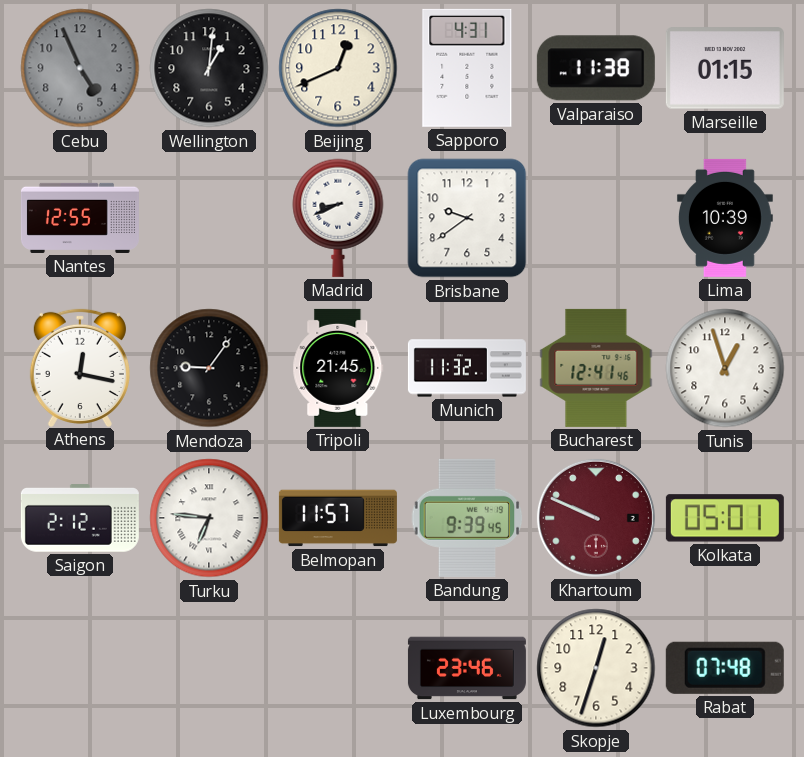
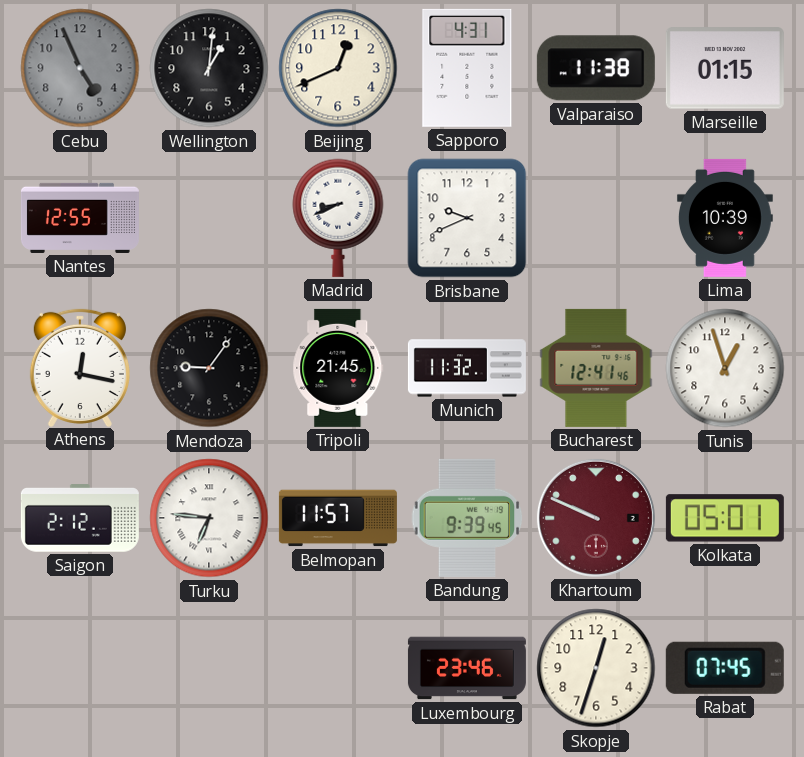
Brisbane: 9:39 -> 9:41 (467, 218)
Rabat: 07:48 -> 07:45 (725, 668)
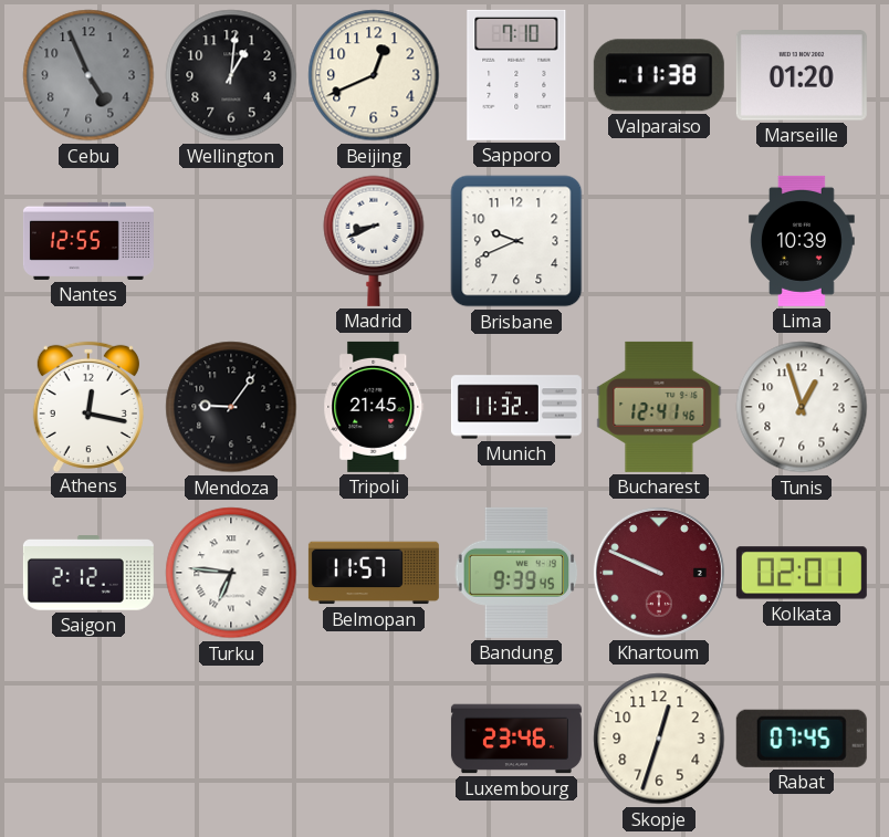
Sapporo: 4:31 -> 7:10 (516, 75)
Marseille: 01:15 -> 01:20 (802, 75)
Kolkata: 05:01 -> 02:01 (802, 573)
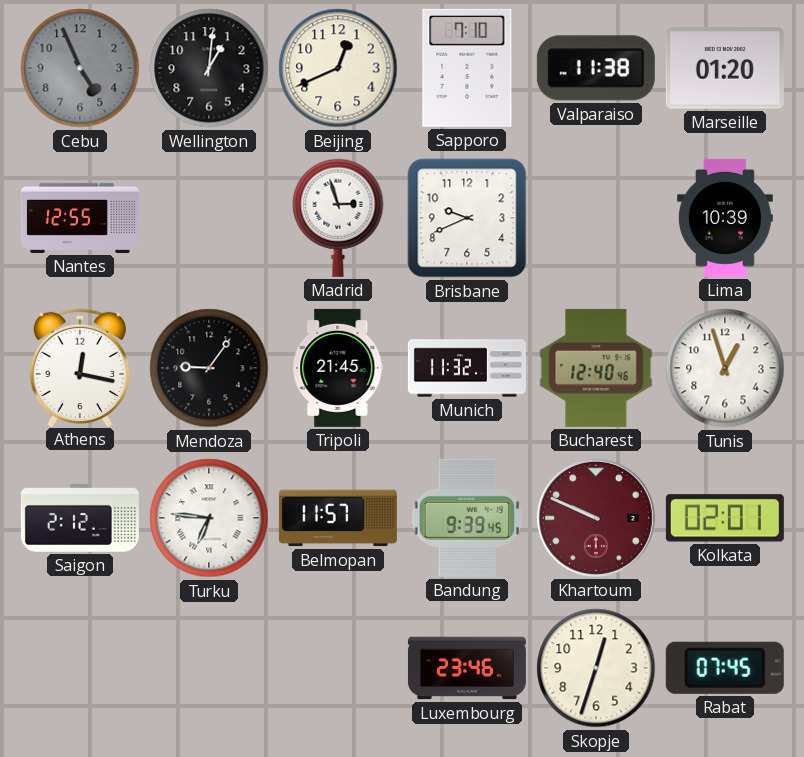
Madrid: 8:41 -> 2:57 (338, 218)
Bucharest: 12:41 -> 12:40 (596, 368)
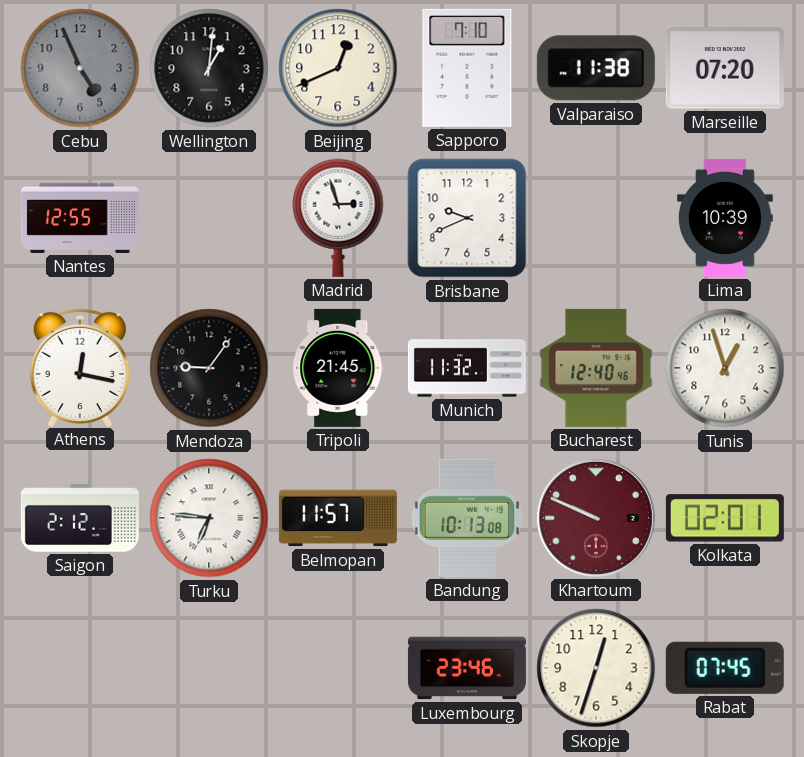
Marseille: 01:20 -> 07:20 (725, 68)
Bandung: 9:39 -> 10:13 (467, 518)
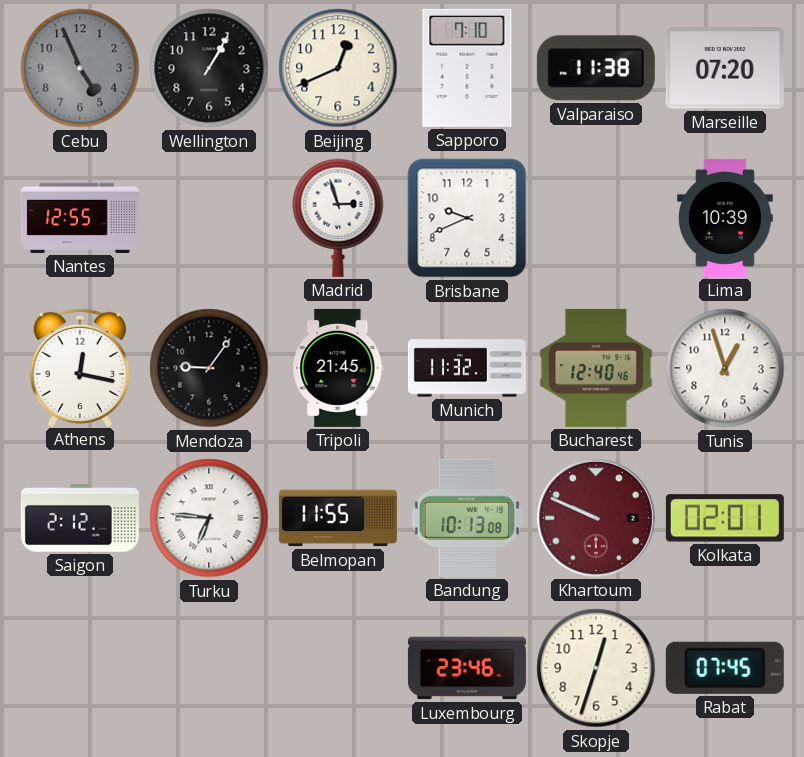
Wellington: 1:01 -> 1:05 (209, 68)
Belmopan: 11:57 -> 11:55 (338, 518)
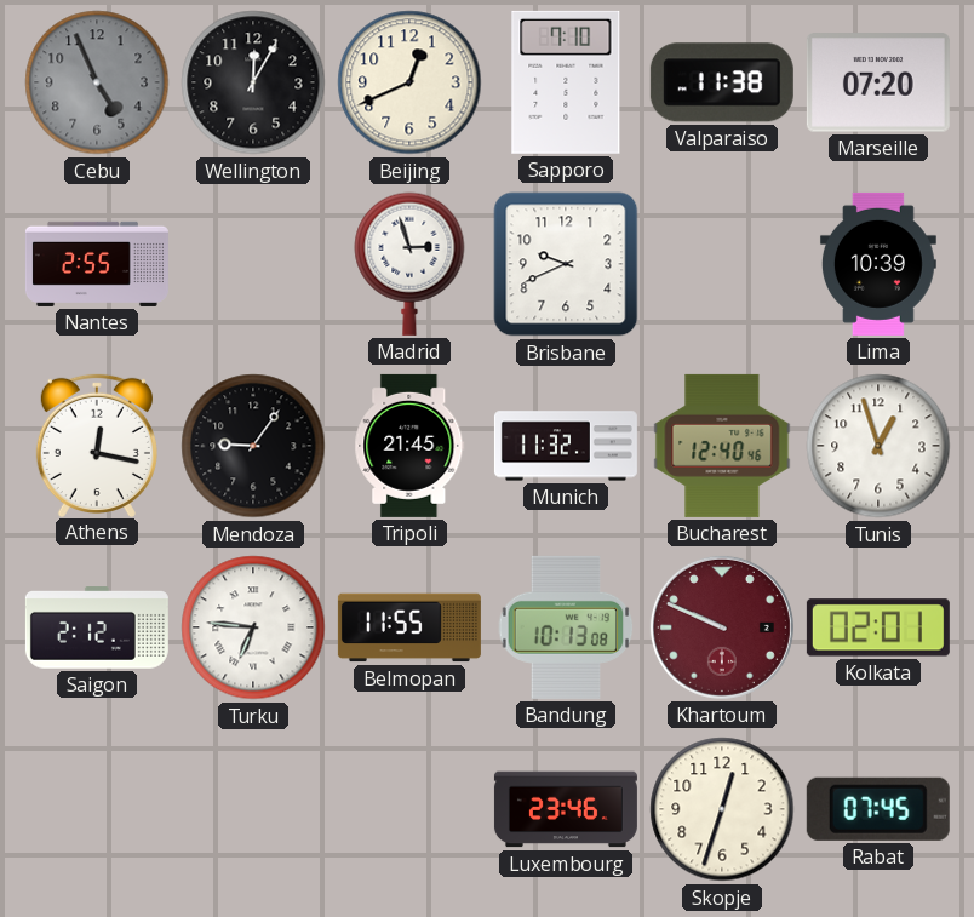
Wellington: 1:05 -> 12:05 (253, 82)
Nantes: 12:55 -> 2:55 (97, 264)
